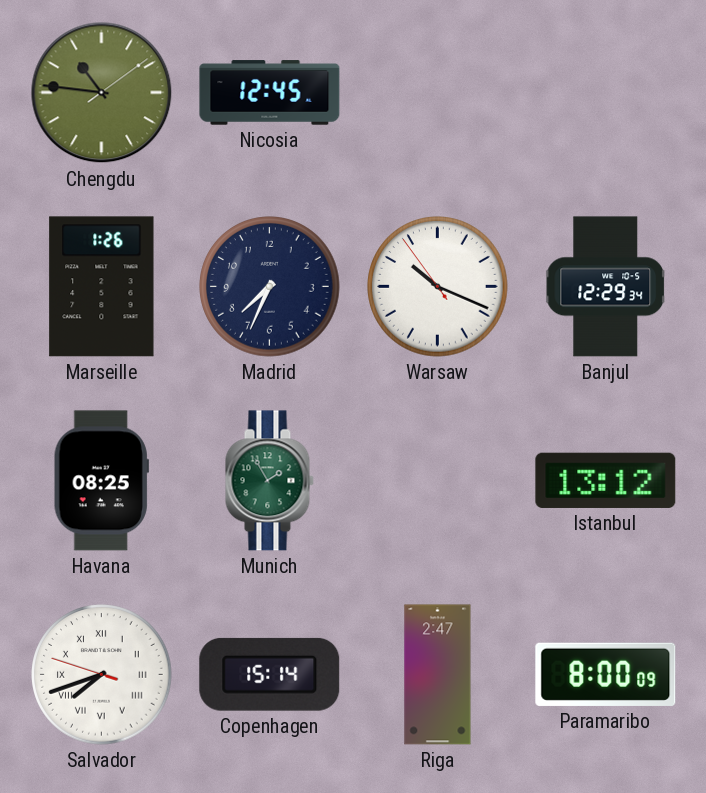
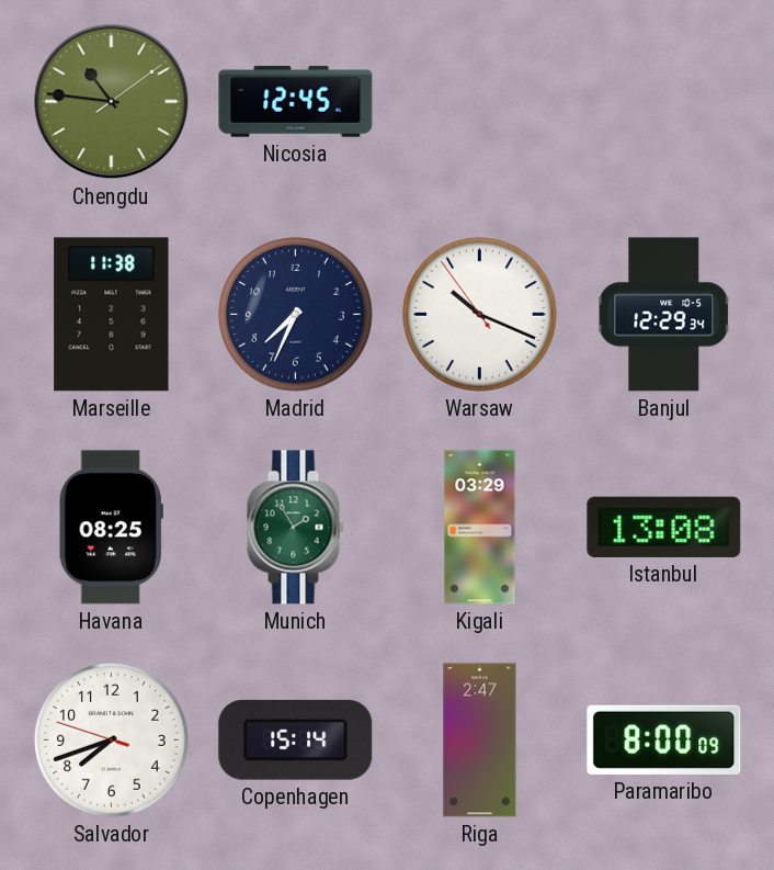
Marseille: 1:26 -> 11:38 (112, 315)
Kigali: none -> 03:29 (480, 528)
Istanbul: 13:12 -> 13:08 (664, 527)
Salvador numerals: Roman -> Arabic (112, 741)
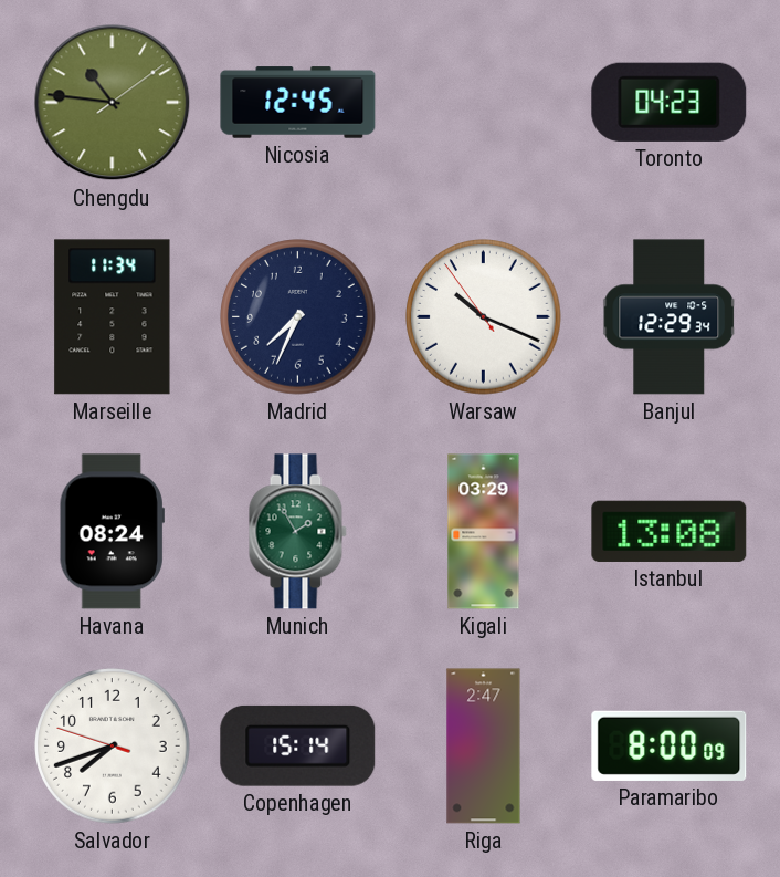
Toronto: none -> 04:23 (670, 102)
Marseille: 11:38 -> 11:34 (113, 317)
Havana: 08:25 -> 08:24 (112, 532)
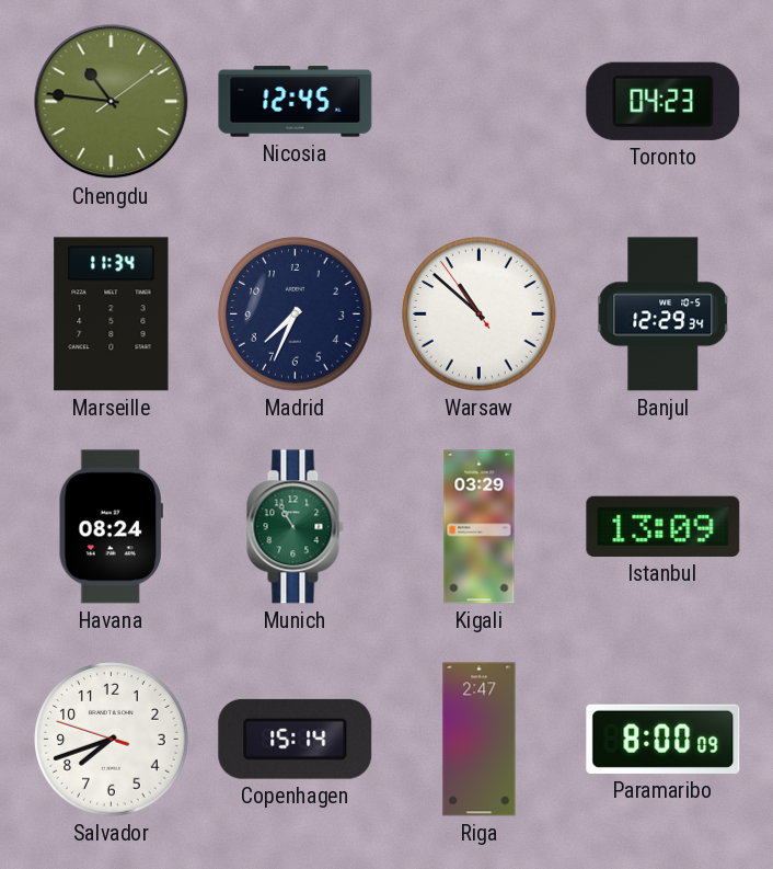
Warsaw: 10:18 -> 10:51 (480, 315)
Munich: 1:55 -> 10:55 (295, 527)
Istanbul: 13:08 -> 13:09 (664, 526)
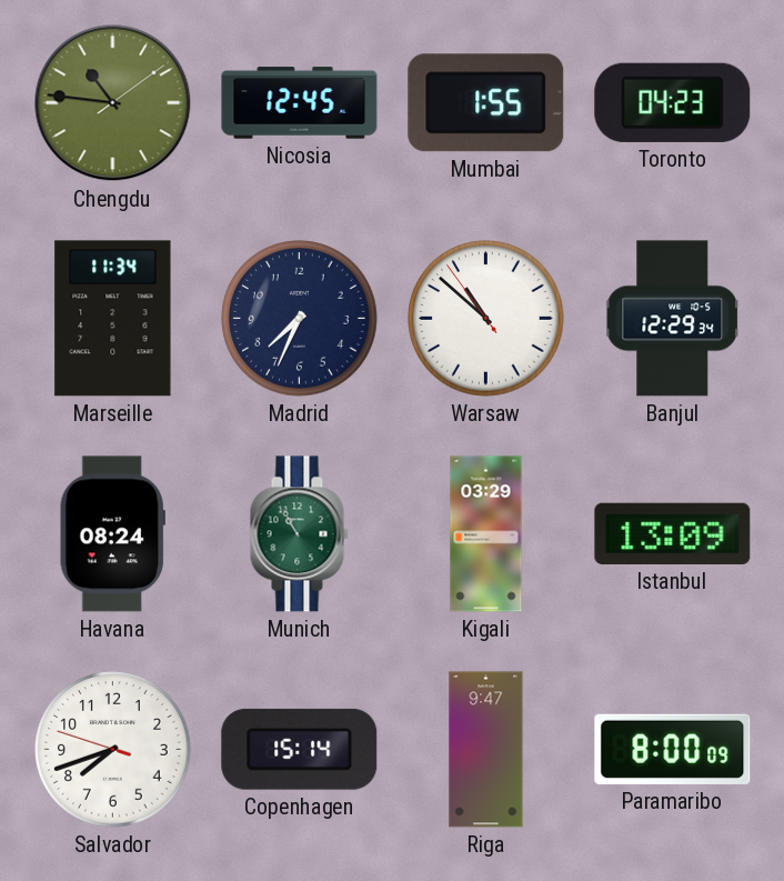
Mumbai: none -> 1:55 (486, 103)
Riga: 2:47 -> 9:47 (486, 750)
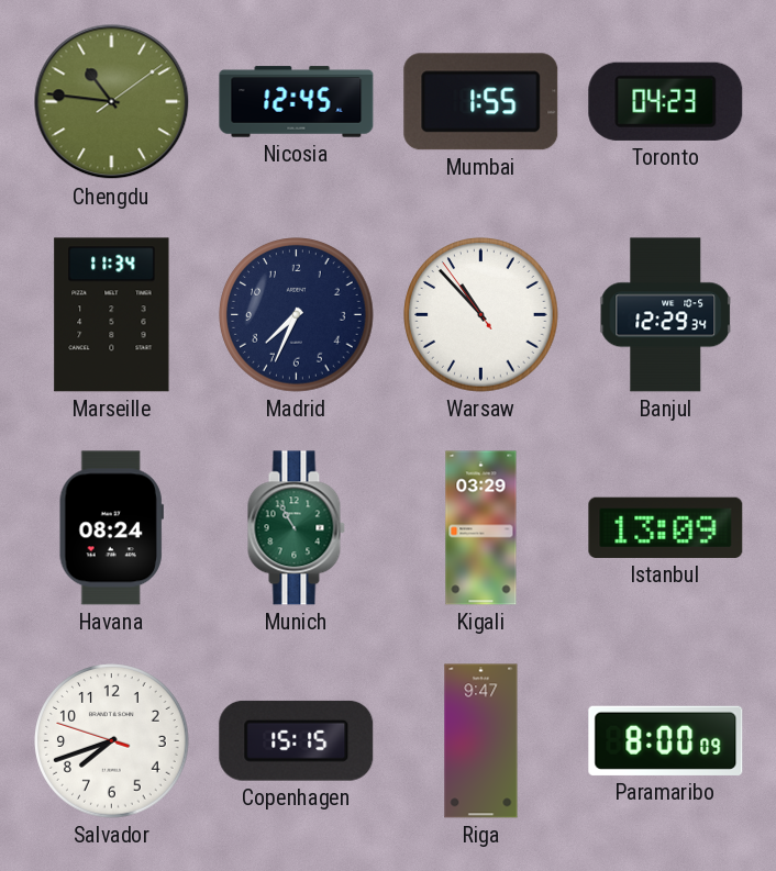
Warsaw: 10:51 -> 10:52 (481, 315)
Copenhagen: 15:14 -> 15:15 (297, 740)
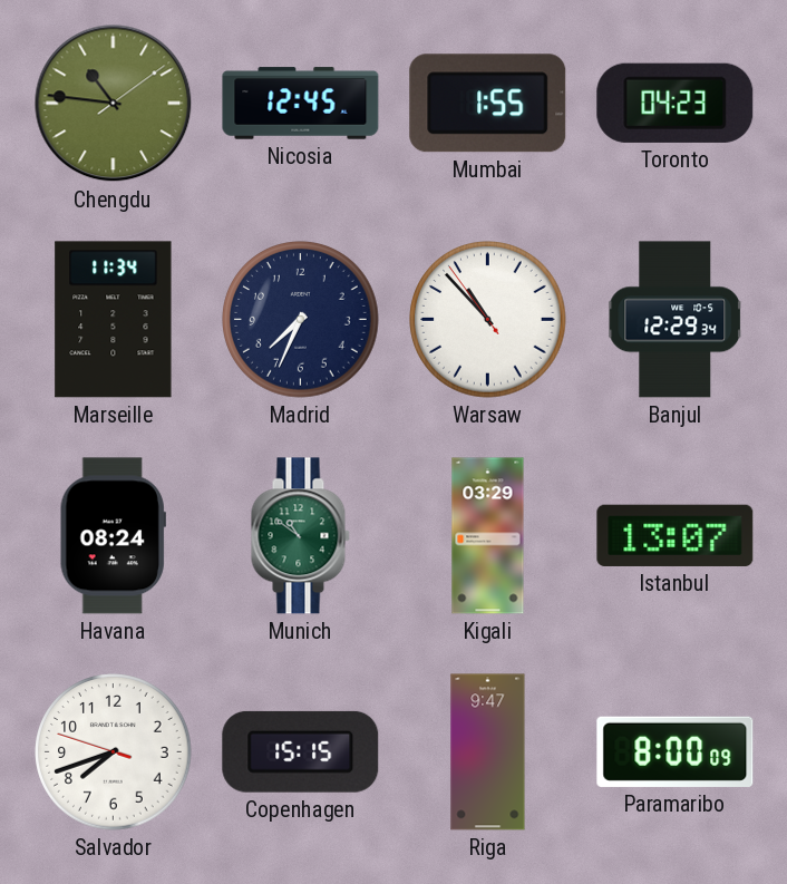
Munich: 10:55 -> 10:51 (300, 536)
Istanbul: 13:09 -> 13:07 (676, 535)
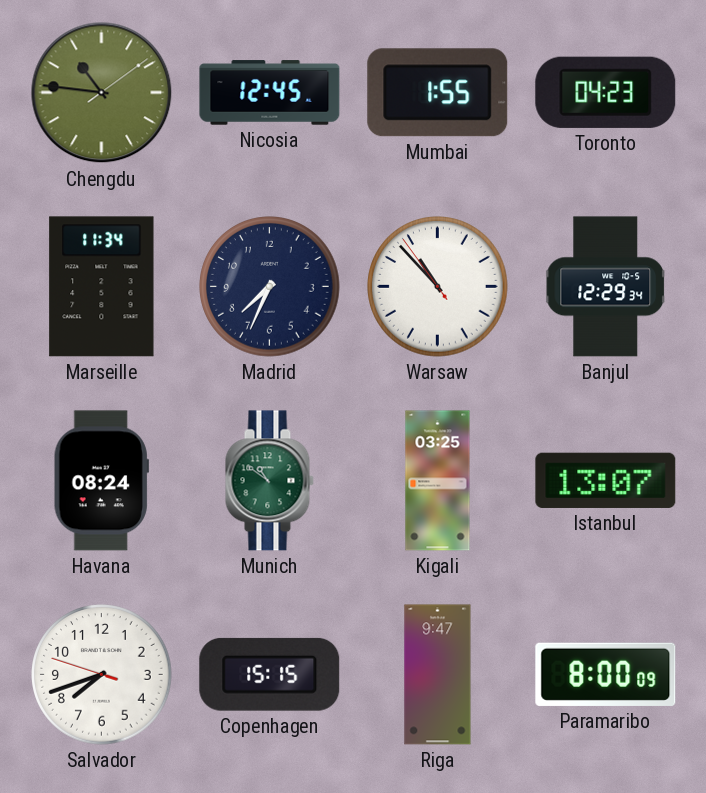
Kigali: 03:29 -> 03:25 (438, 481)
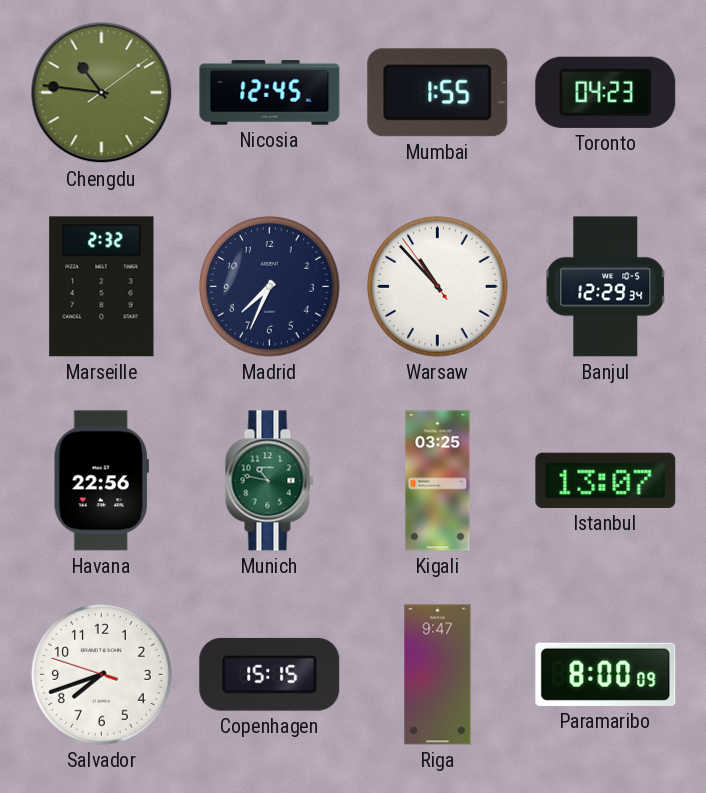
Marseille: 11:34 -> 2:32 (102, 287)
Havana: 08:24 -> 22:56 (101, 481)
Munich: 10:51 -> 10:47 (269, 481)
